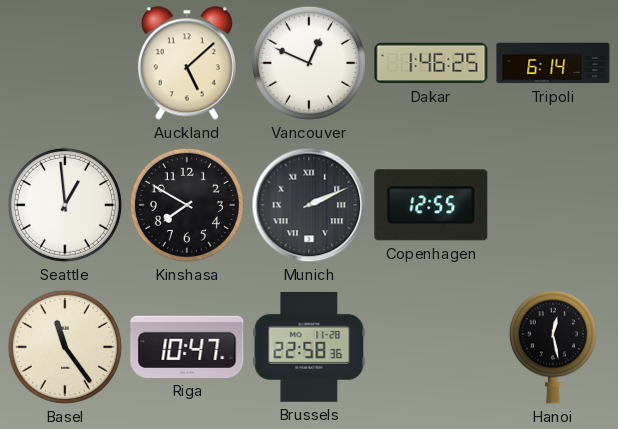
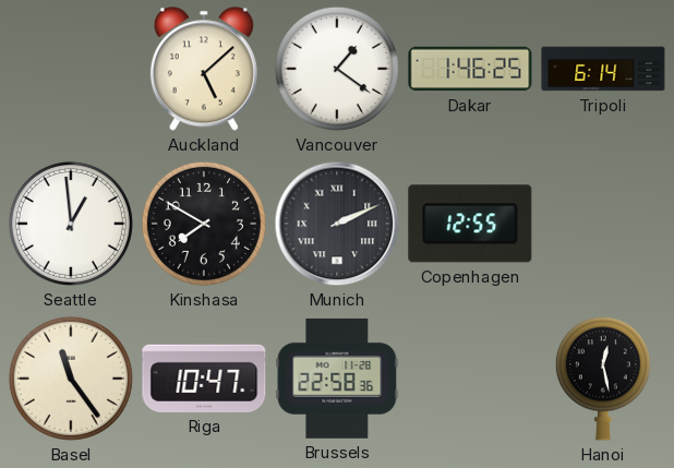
Vancouver: 12:49 -> 1:21 (337, 69)
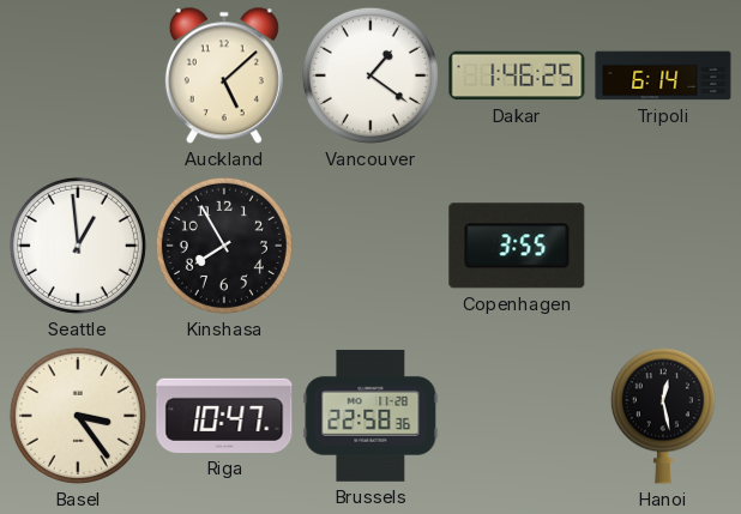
Kinshasa: 7:50 -> 7:55 (224, 246)
Munich: 2:11 -> none (337, 224)
Copenhagen: 12:55 -> 3:55 (517, 246)
Basel: 11:24 -> 3:24 (78, 416)
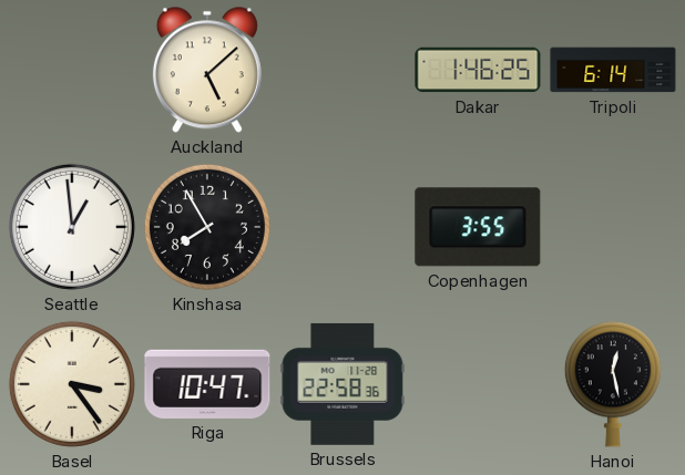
Vancouver: 1:21 -> none (370, 75)
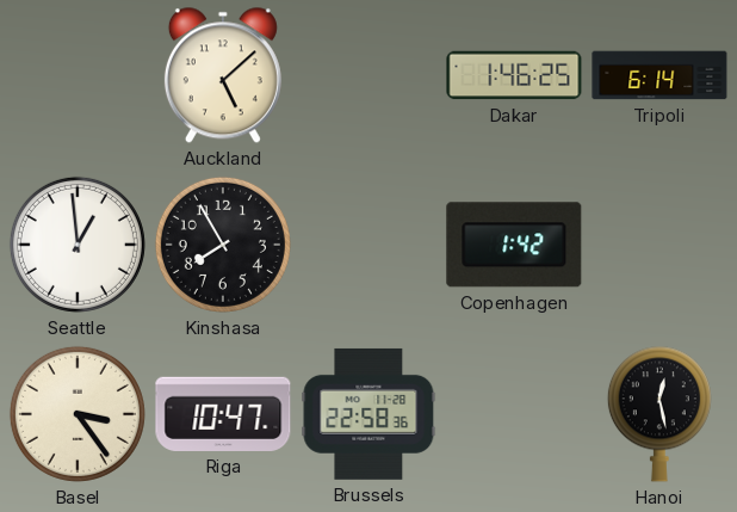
Copenhagen: 3:55 -> 1:42 (514, 245)
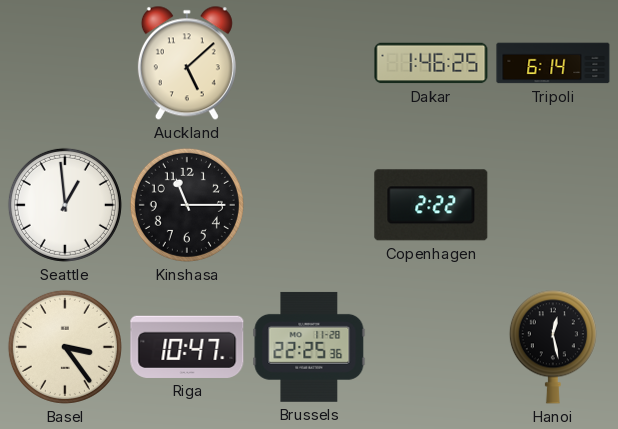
Kinshasa: 7:55 -> 11:15 (187, 205)
Copenhagen: 1:42 -> 2:22 (431, 205)
Brussels: 22:58 -> 22:25 (309, 347)
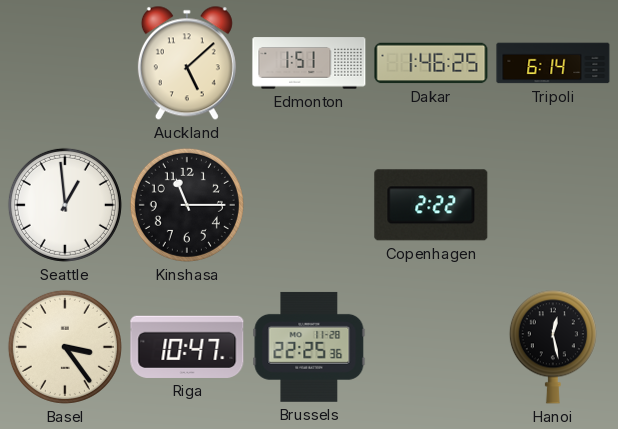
Edmonton: none -> 1:51 (309, 63)
